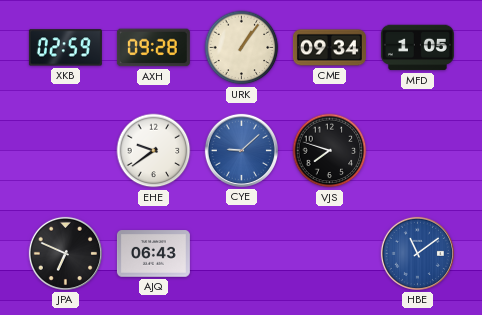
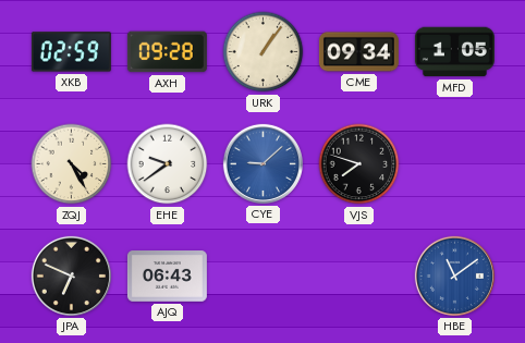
ZQJ: none -> 4:25 (72, 164)
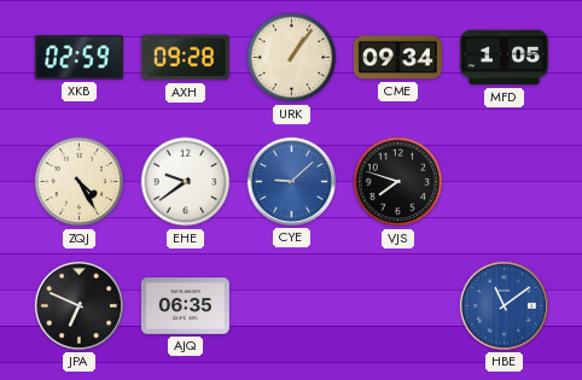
AJQ: 06:43 -> 06:35 (185, 306)
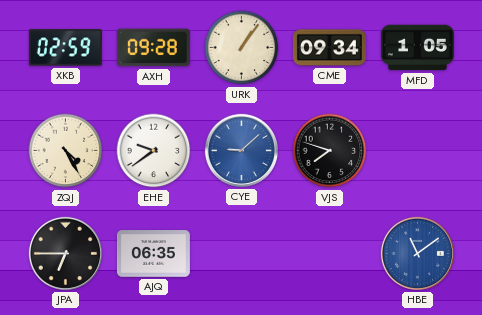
JPA: 6:49 -> 6:45 (65, 253)
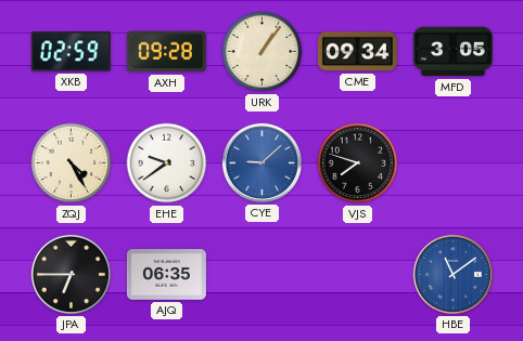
MFD: 1:05 -> 3:05 (452, 52)
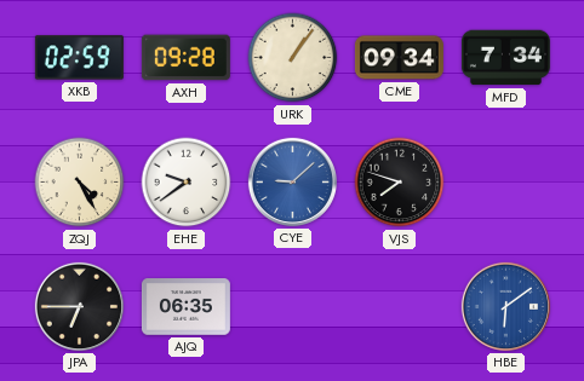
MFD: 3:05 -> 7:34 (505, 58)
HBE: 11:09 -> 6:09 (505, 306)
